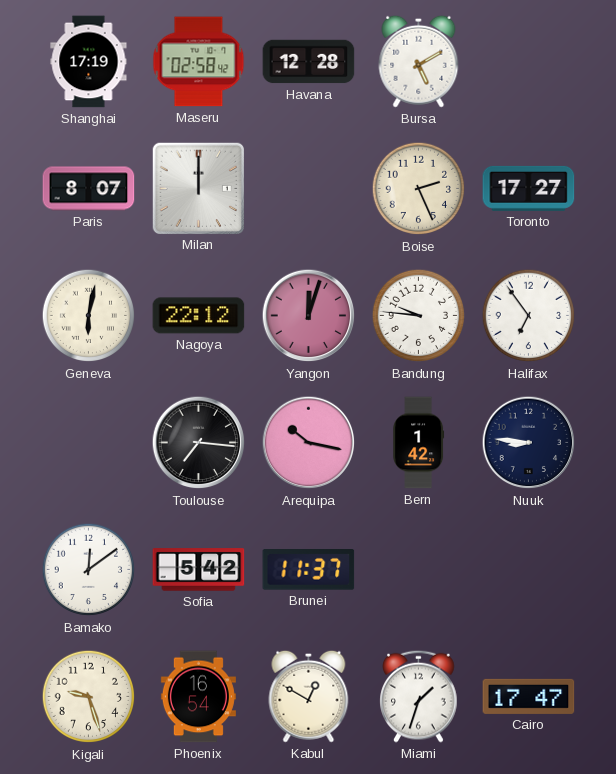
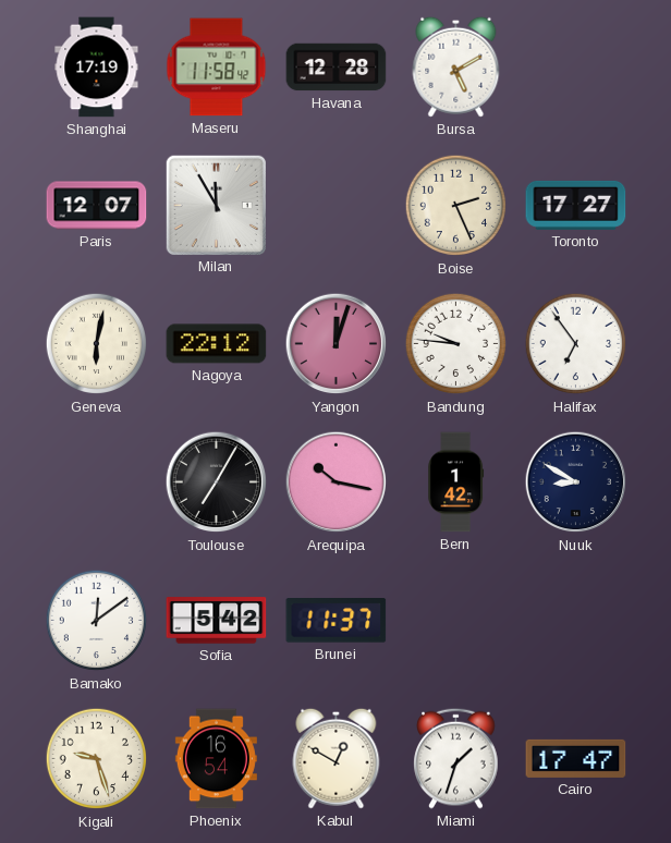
Maseru: 02:58 -> 11:58 (217, 68)
Paris: 8:07 -> 12:07 (97, 206)
Milan: 12:00 -> 11:55 (216, 205)
Toulouse: 7:16 -> 7:05 (217, 482)
Nuuk: 8:46 -> 8:50 (576, 482)
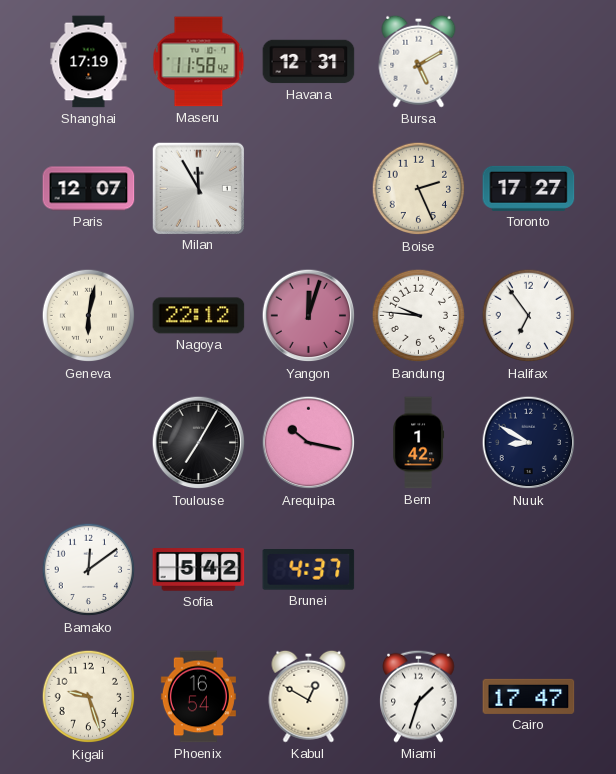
Havana: 12:28 -> 12:31 (309, 62)
Brunei: 11:37 -> 4:37 (309, 570)
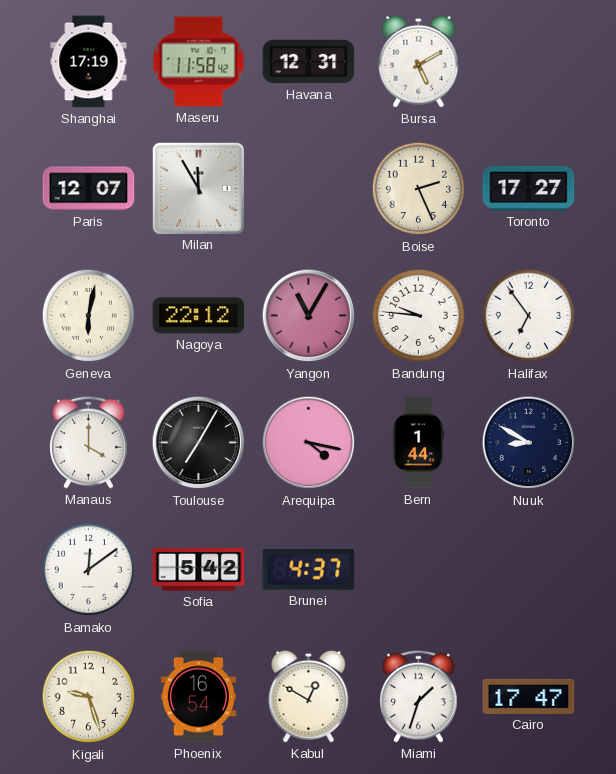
Yangon: 12:03 -> 11:05 (309, 316)
Manaus: none -> 4:00 (89, 442)
Arequipa: 10:17 -> 4:17 (309, 443)
Bern: 1:42 -> 1:44 (419, 443)
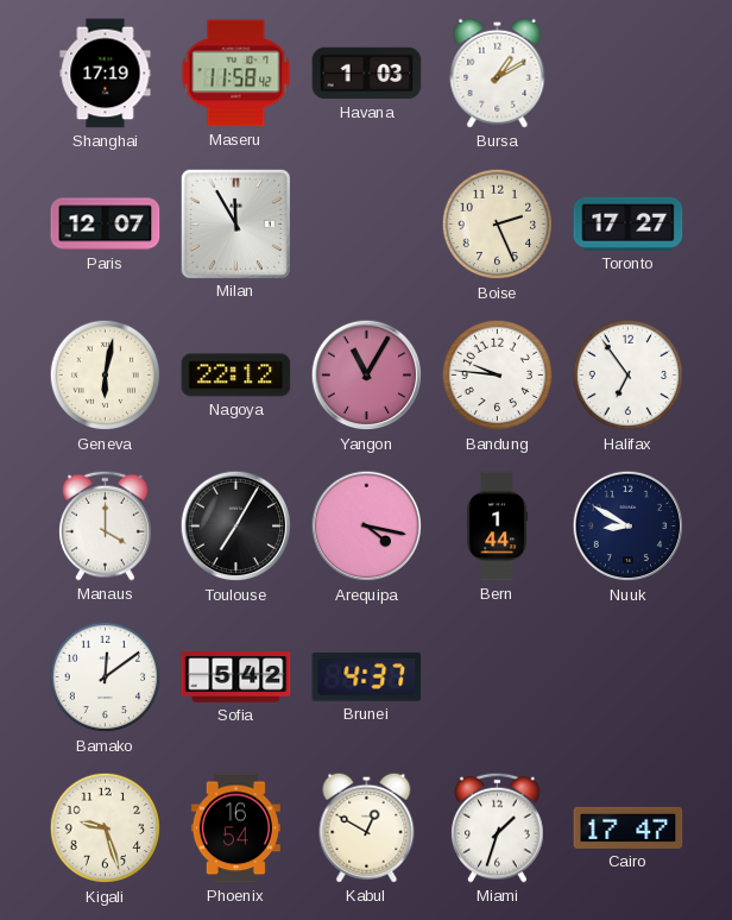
Havana: 12:31 -> 1:03 (367, 74)
Bursa: 5:10 -> 1:10 (498, 73)
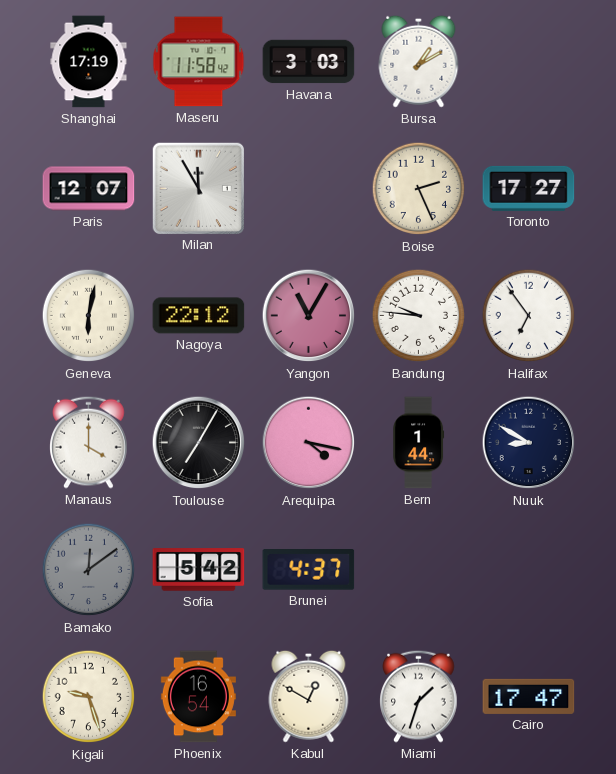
Havana: 1:03 -> 3:03 (309, 62)
Bamako dial: white -> grey (89, 570)
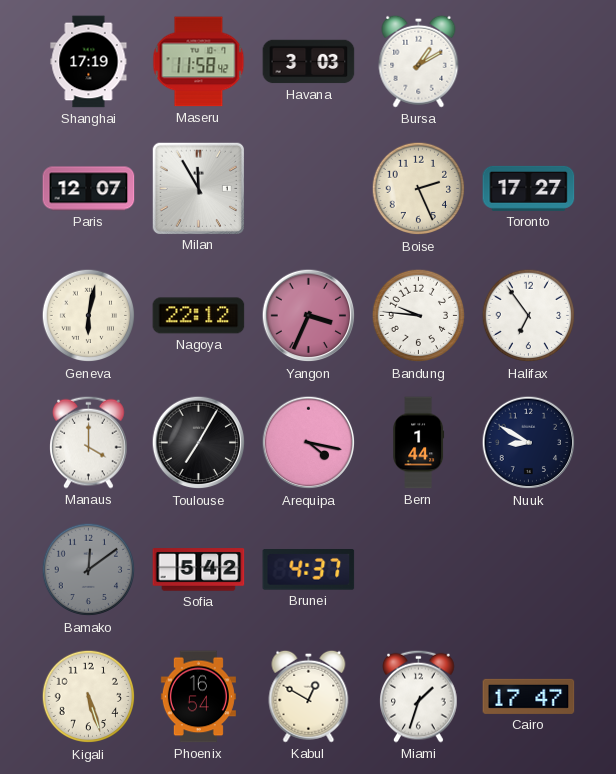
Yangon: 11:05 -> 3:34 (309, 316)
Kigali: 9:27 -> 5:27 (89, 697)
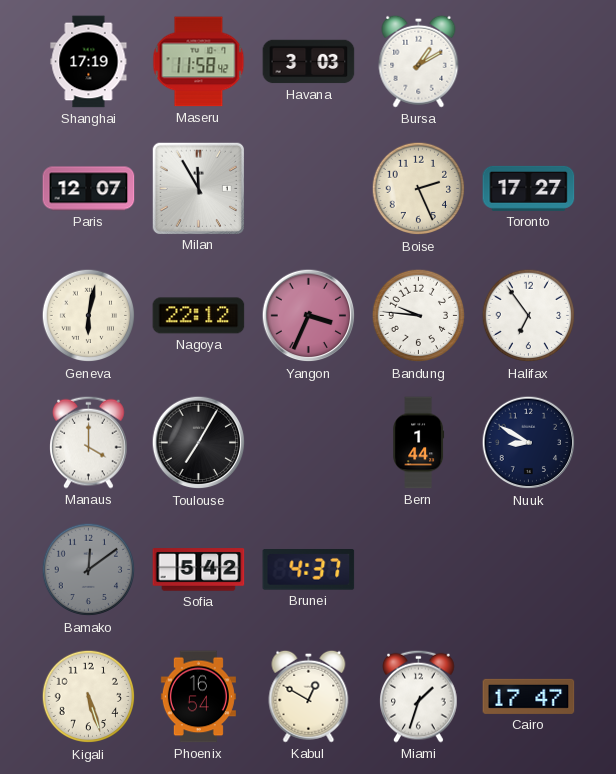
Arequipa: 4:17 -> none (309, 443)
